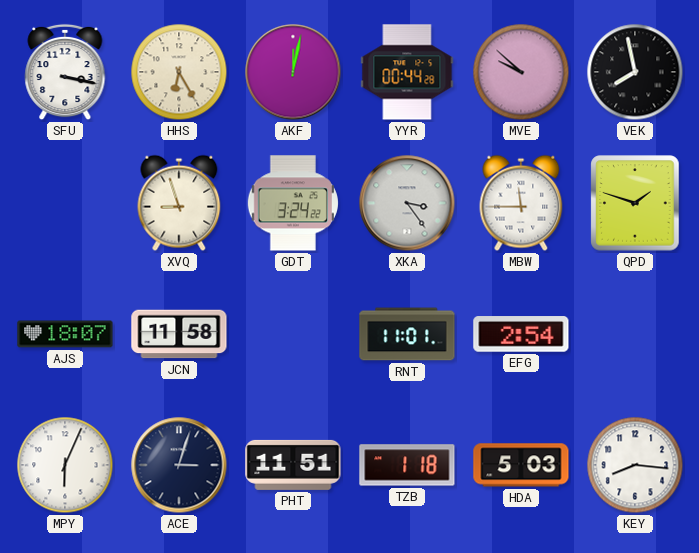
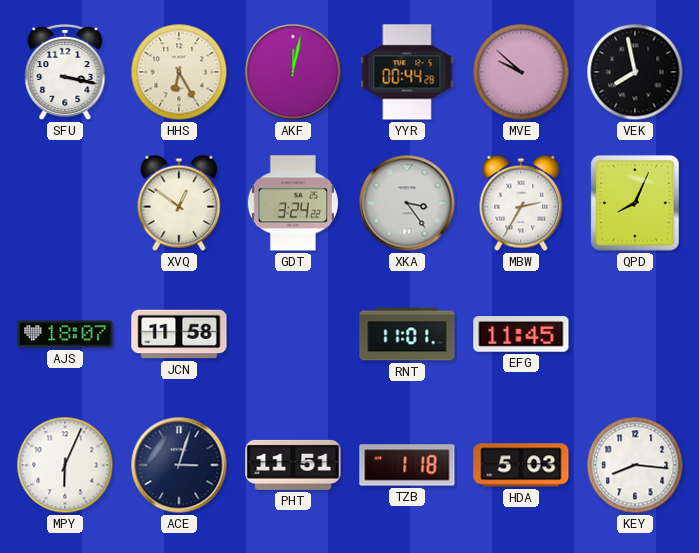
XVQ: 8:57 -> 12:51 (179, 203)
MBW: 11:45 -> 2:35 (521, 203)
QPD: 1:48 -> 8:04 (635, 203)
EFG: 2:54 -> 11:45 (521, 334)
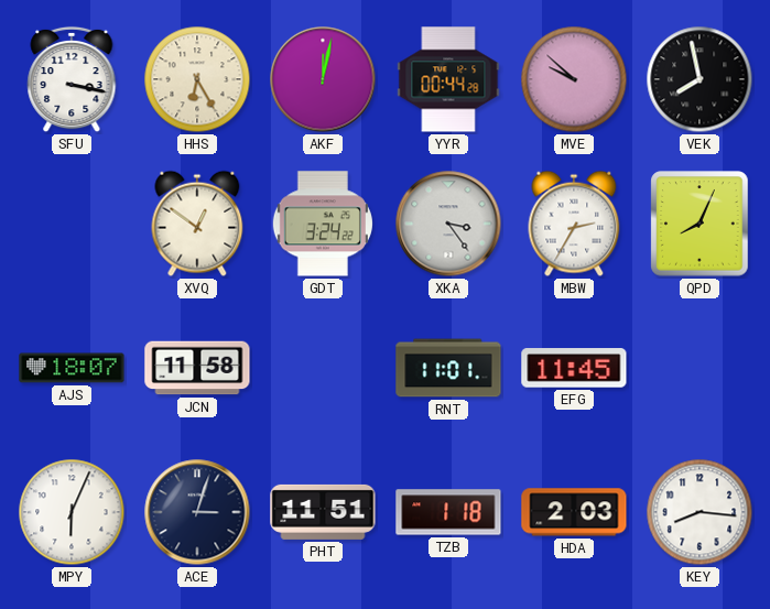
HDA: 5:03 -> 2:03 (574, 512)
